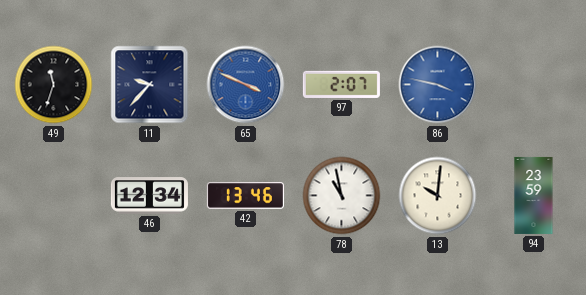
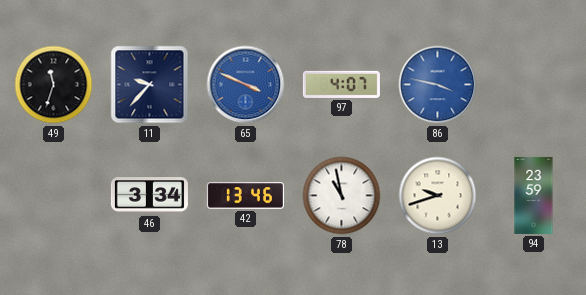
97: 2:07 -> 4:07 (341, 84)
46: 12:34 -> 3:34 (149, 196)
13: 10:01 -> 9:42 (438, 196)
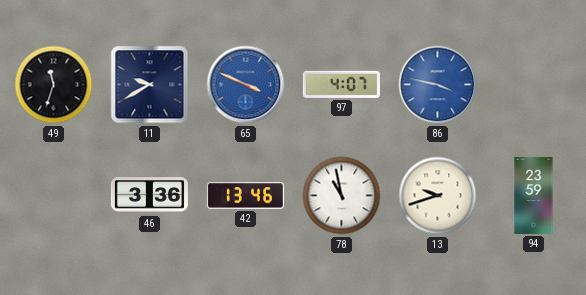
11: 9:37 -> 9:40 (150, 85)
46: 3:34 -> 3:36 (149, 196)
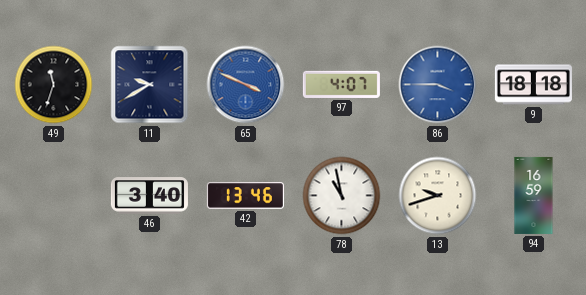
86: 3:47 -> 3:45 (438, 85)
9: none -> 18:18 (533, 85)
46: 3:36 -> 3:40 (149, 196)
94: 23:59 -> 16:59 (534, 195)
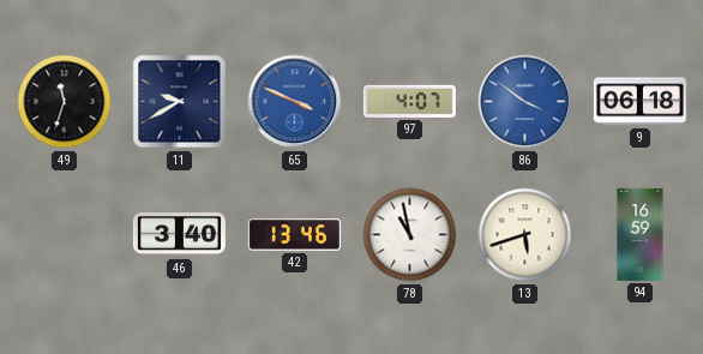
86: 3:45 -> 3:51 (525, 102)
9: 18:18 -> 06:18 (639, 102)
13: 9:42 -> 5:42 (525, 235)
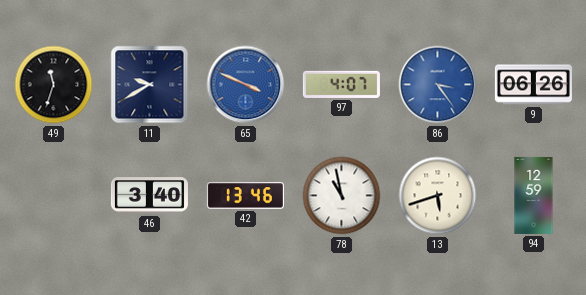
86: 3:51 -> 3:24 (438, 85)
9: 06:18 -> 06:26 (533, 85)
94: 16:59 -> 12:59 (534, 195)
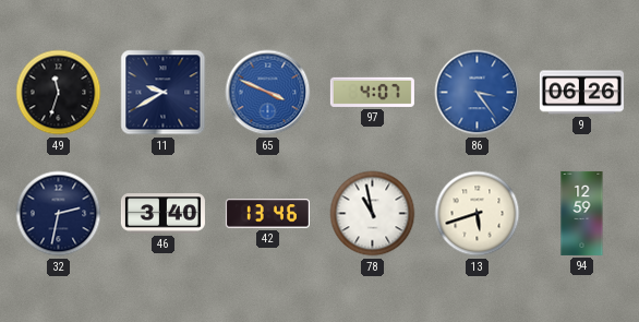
32: none -> 2:32 (59, 214)
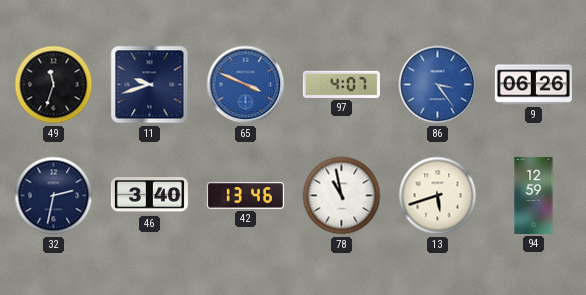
11: 9:40 -> 9:42 (150, 85)
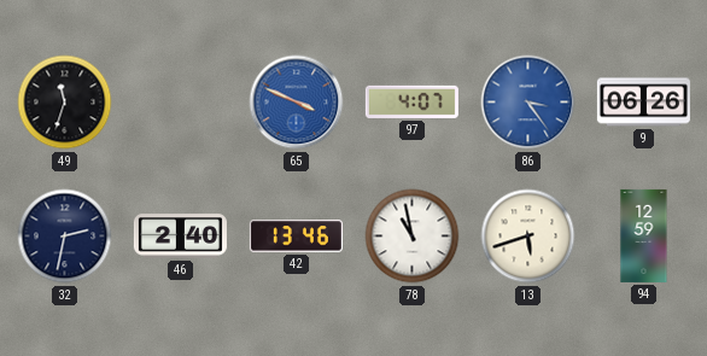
11: 9:42 -> none (150, 85)
46: 3:40 -> 2:40 (180, 237)
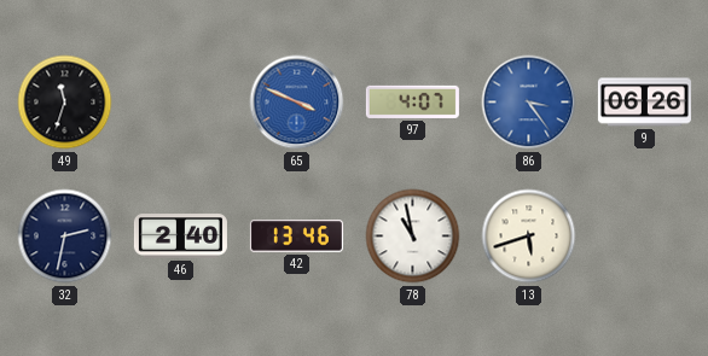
94: 12:59 -> none (644, 235)
